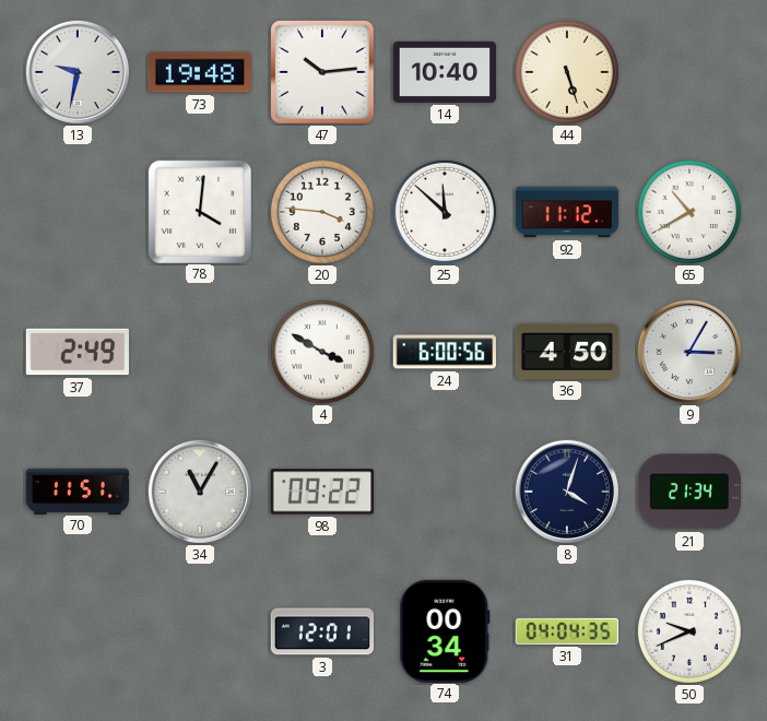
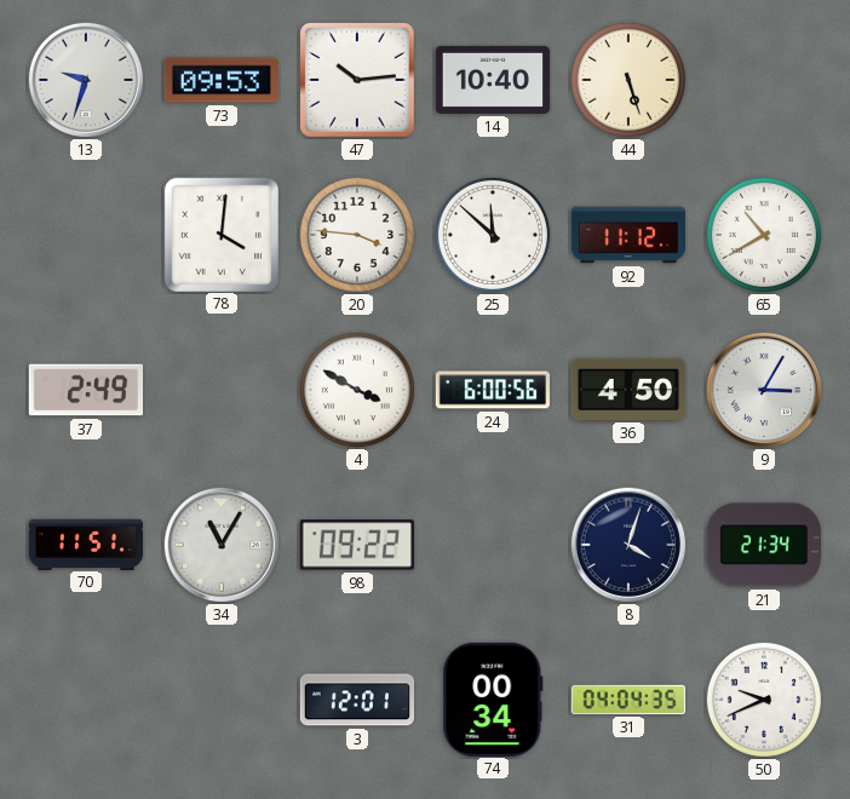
13: 9:32 -> 9:33 (85, 79)
73: 19:48 -> 09:53 (220, 80)
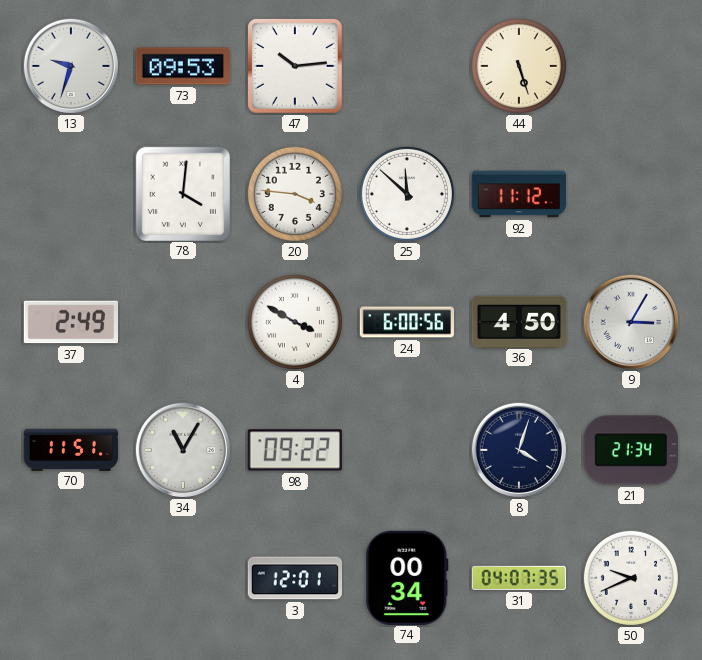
14: 10:40 -> none (492, 80)
65: 10:40 -> none (764, 235)
31: 04:04 -> 04:07 (519, 578)
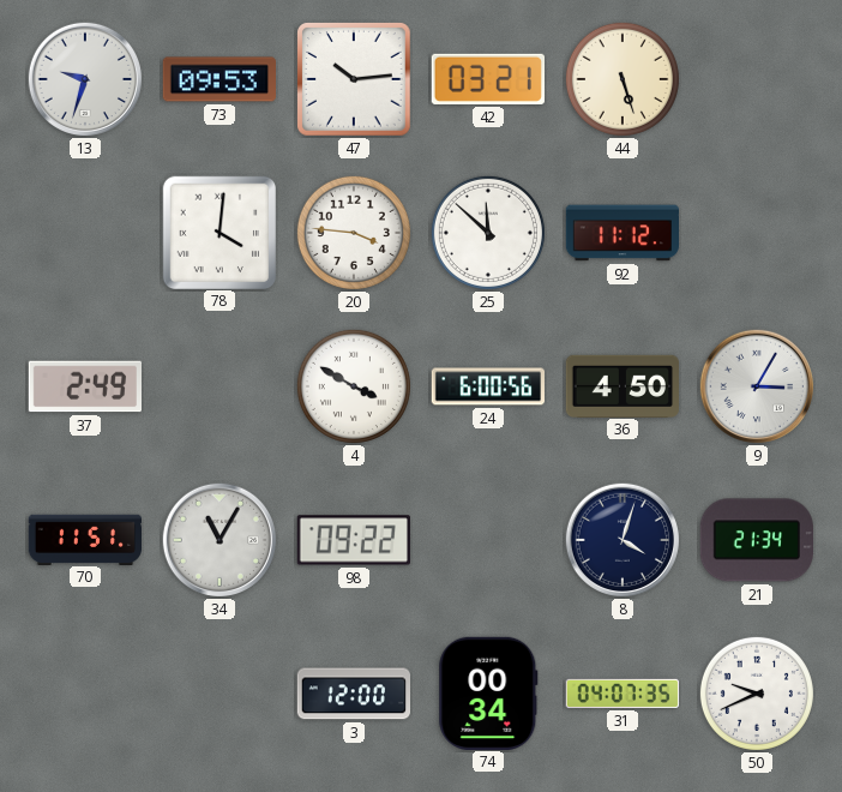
42: none -> 03:21 (487, 79)
3: 12:01 -> 12:00 (353, 694)
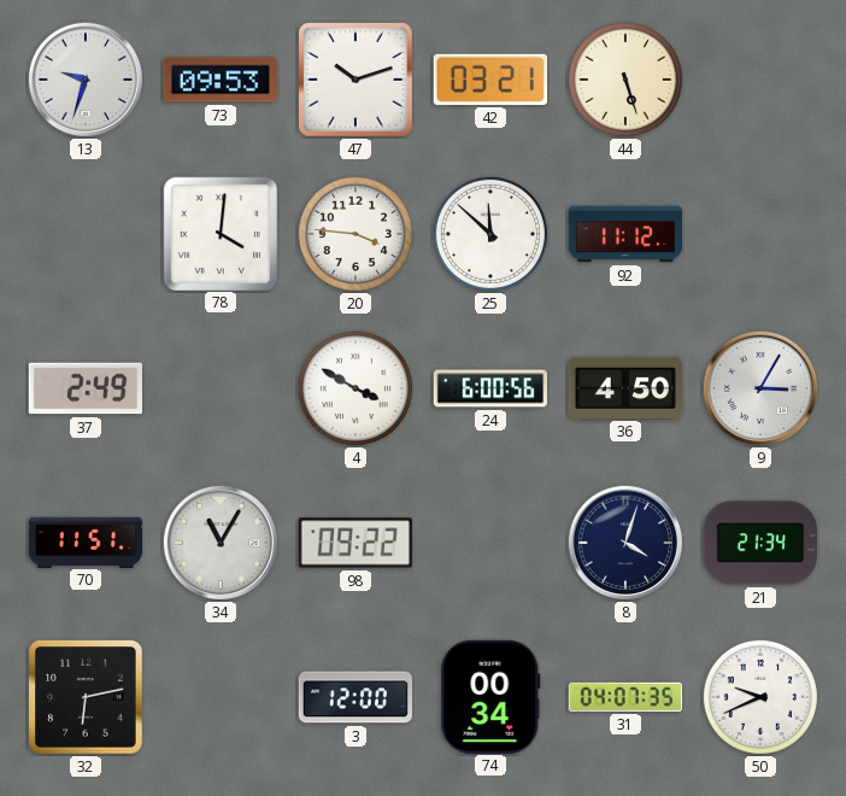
47: 10:14 -> 10:12 (356, 80)
32: none -> 6:13 (86, 697)
